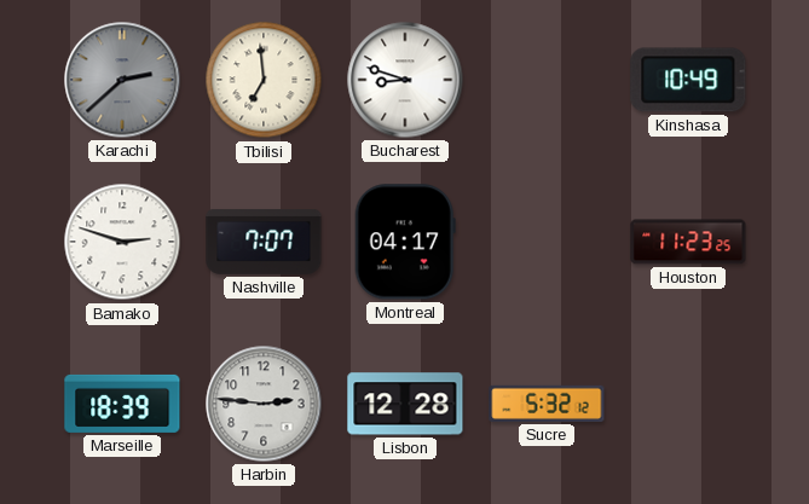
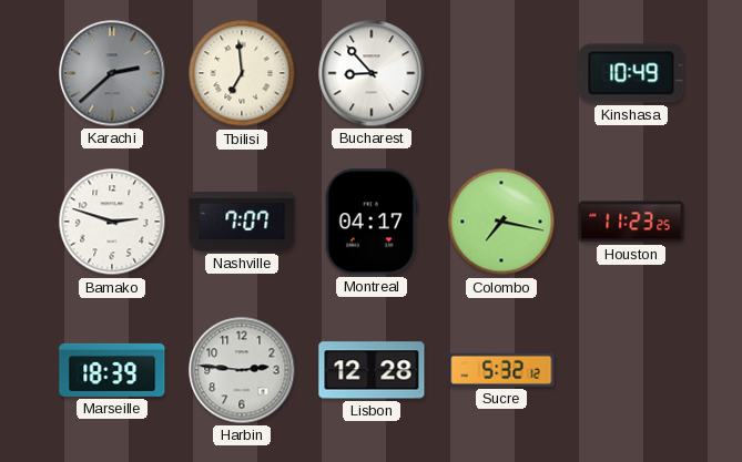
Bucharest: 8:48 -> 8:53 (372, 73)
Colombo: none -> 7:17 (501, 222)
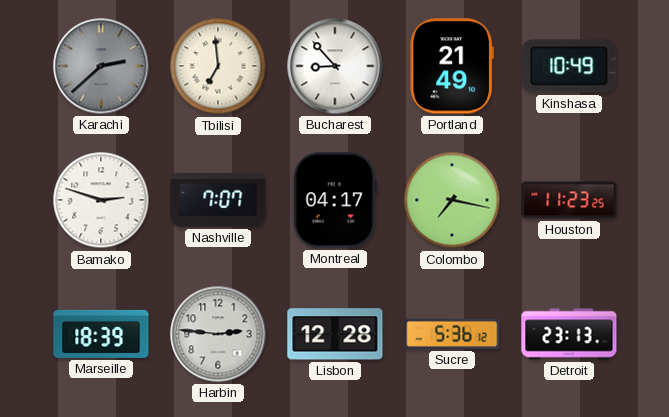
Portland: none -> 21:49 (452, 66)
Sucre: 5:32 -> 5:36 (452, 334)
Detroit: none -> 23:13 (569, 334)
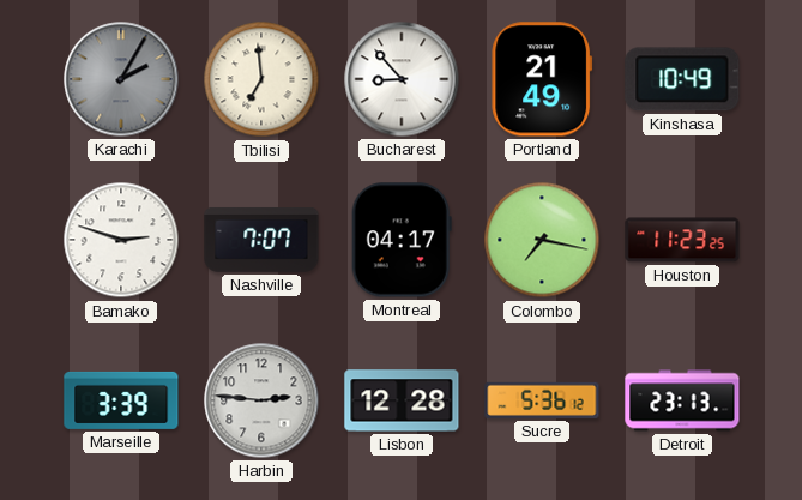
Karachi: 2:38 -> 2:05 (121, 79)
Marseille: 18:39 -> 3:39 (121, 400)
